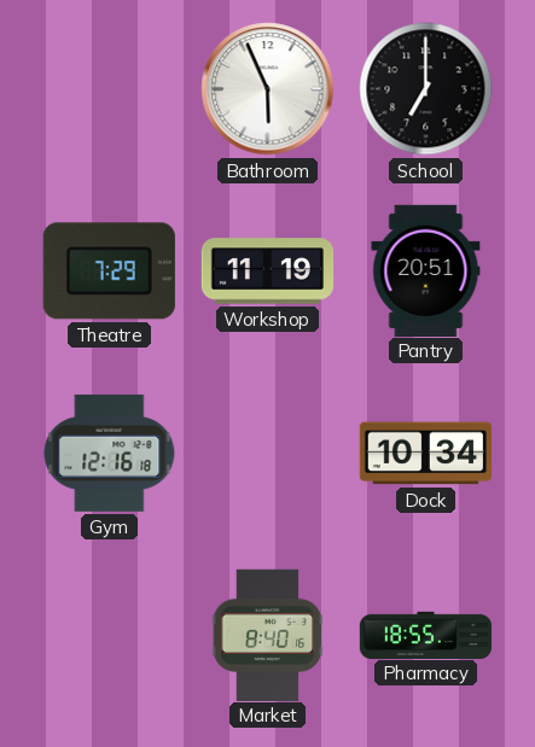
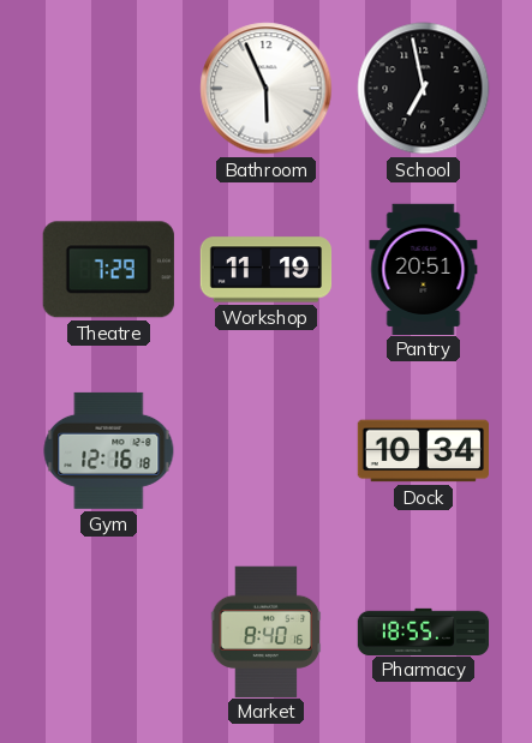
School: 7:00 -> 6:58 (424, 89)
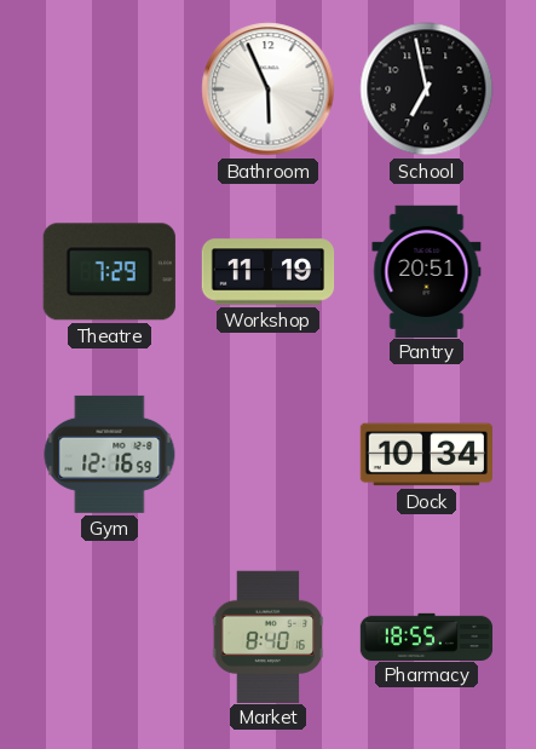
Gym: 12:16:18 -> 12:16:59 (110, 454)
